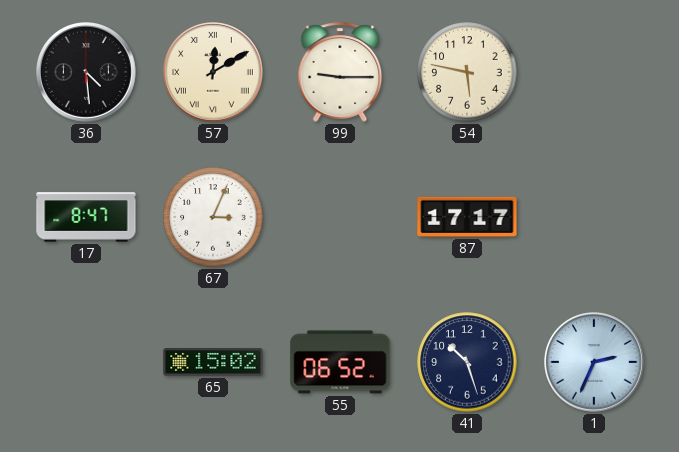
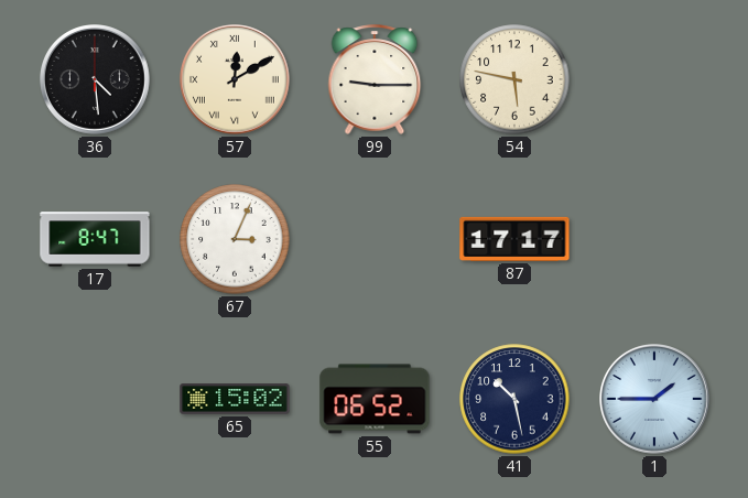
41: 10:27 -> 10:28 (514, 399)
1: 2:34 -> 1:45 (655, 400)
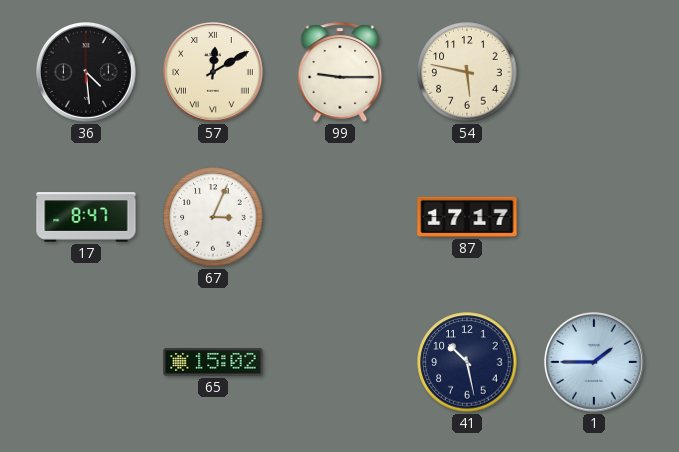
55: 06:52 -> none (375, 399)
